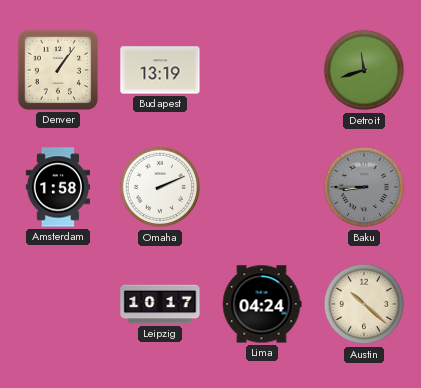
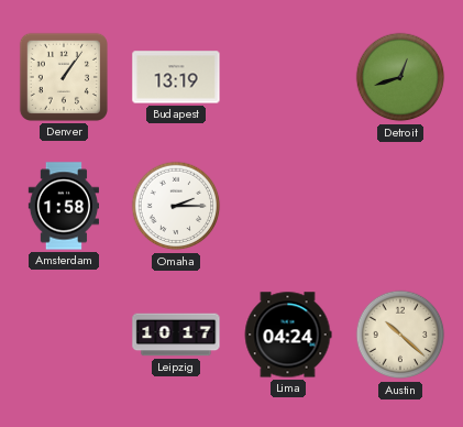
Detroit: 11:42 -> 12:42 (400, 77)
Omaha: 2:11 -> 2:15 (176, 206)
Baku: 8:45 -> none (364, 187)
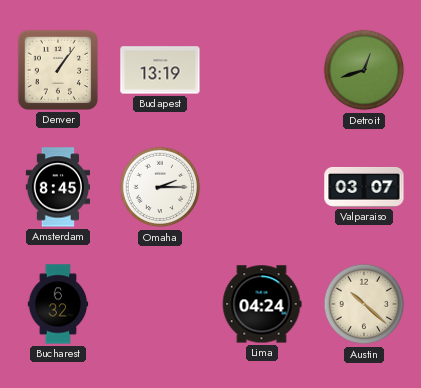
Amsterdam: 1:58 -> 8:45 (57, 187)
Valparaiso: none -> 03:07 (364, 187)
Bucharest: none -> 6:32 (58, 304)
Leipzig: 10:17 -> none (176, 335)
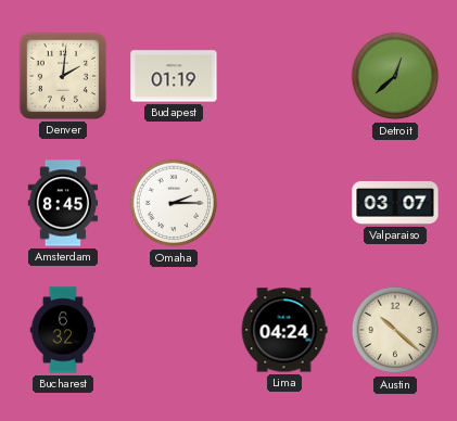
Denver: 1:06 -> 2:01 (63, 76)
Budapest: 13:19 -> 01:19 (174, 76)
Detroit: 12:42 -> 12:38 (395, 76)
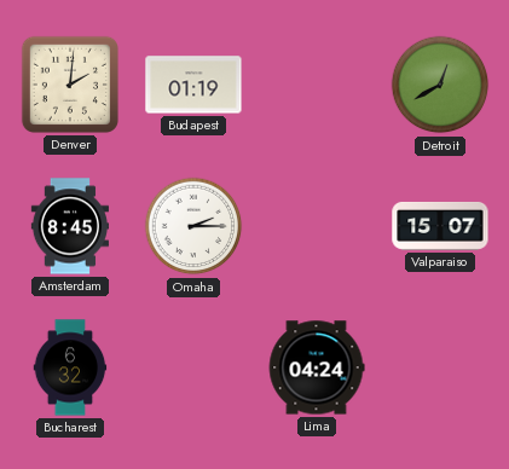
Detroit: 12:38 -> 12:40 (440, 85)
Valparaiso: 03:07 -> 15:07 (440, 226)
Austin: 10:22 -> none (395, 330)
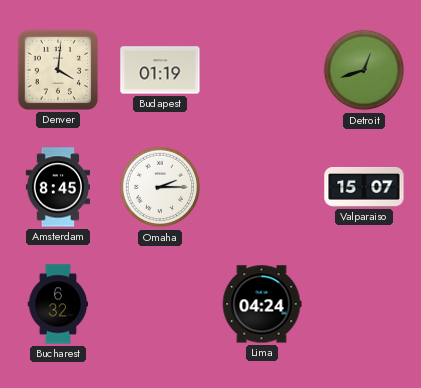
Denver: 2:01 -> 4:01 (58, 70)
Detroit: 12:40 -> 12:42 (364, 70)
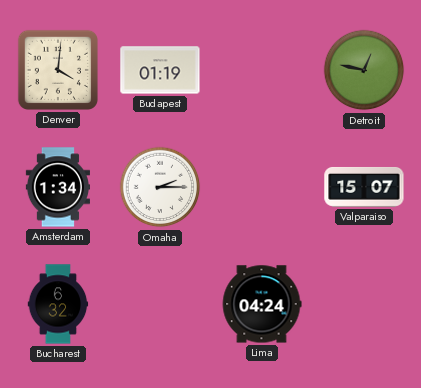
Detroit: 12:42 -> 12:47 (364, 70)
Amsterdam: 8:45 -> 1:34 (57, 187)
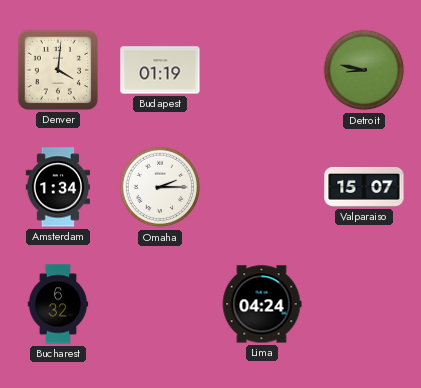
Detroit: 12:47 -> 8:47 (364, 70)
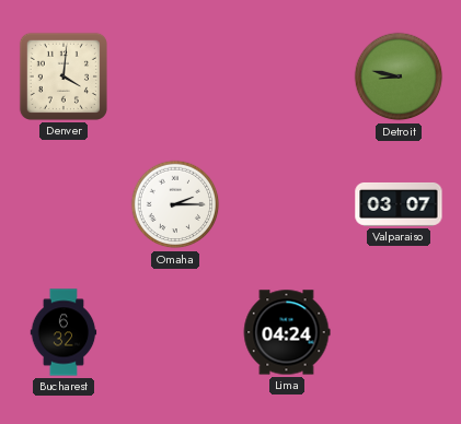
Budapest: 01:19 -> none (160, 70)
Amsterdam: 1:34 -> none (57, 187)
Valparaiso: 15:07 -> 03:07 (399, 204)
